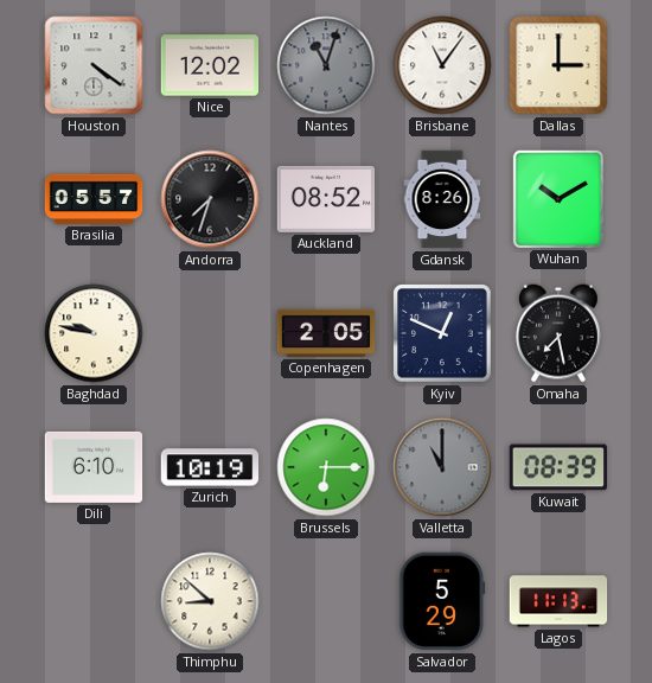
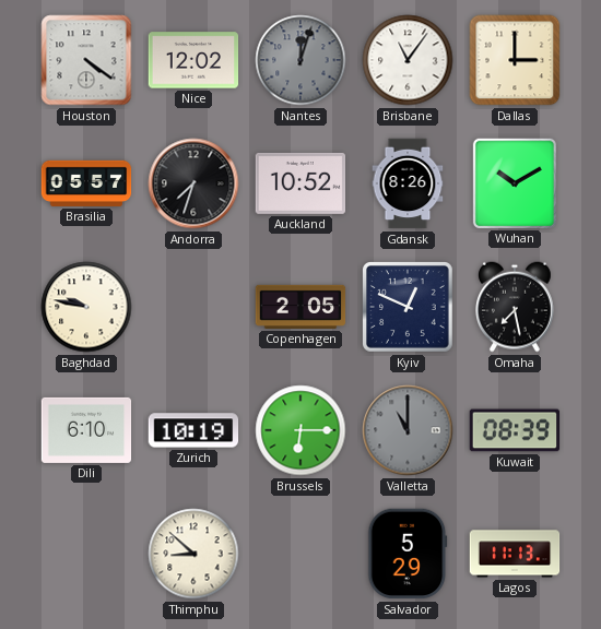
Nantes: 11:03 -> 12:03 (300, 60)
Auckland: 08:52 -> 10:52 (300, 183)
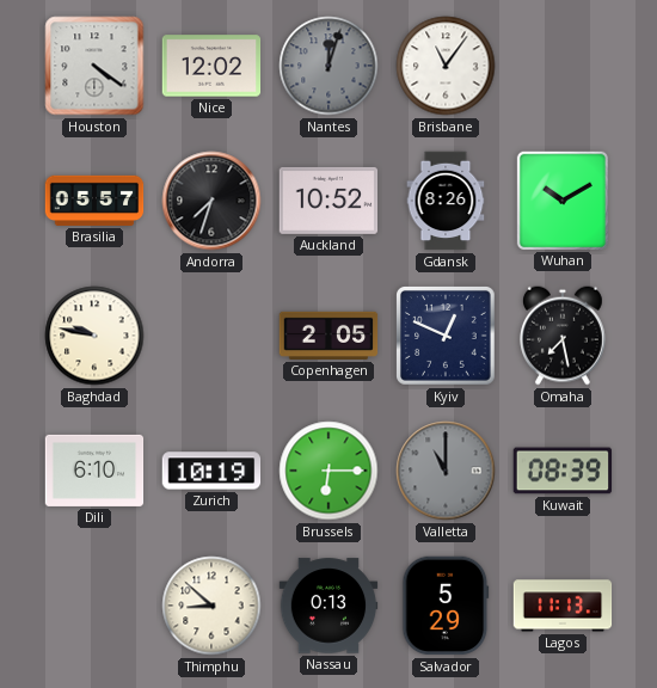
Dallas: 3:00 -> none (515, 60)
Nassau: none -> 0:13 (328, 606)
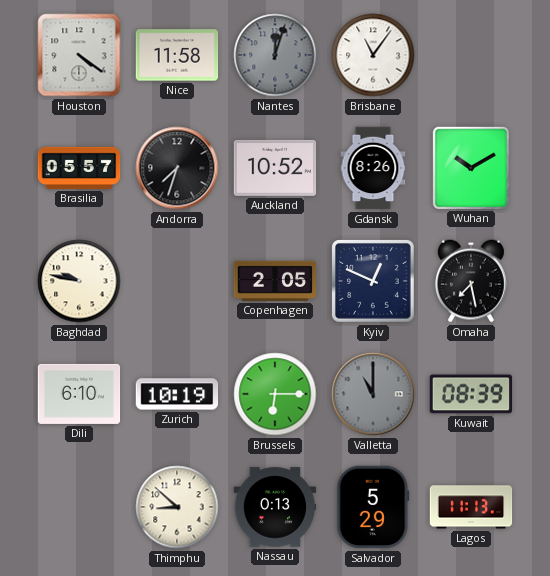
Nice: 12:02 -> 11:58 (177, 55)
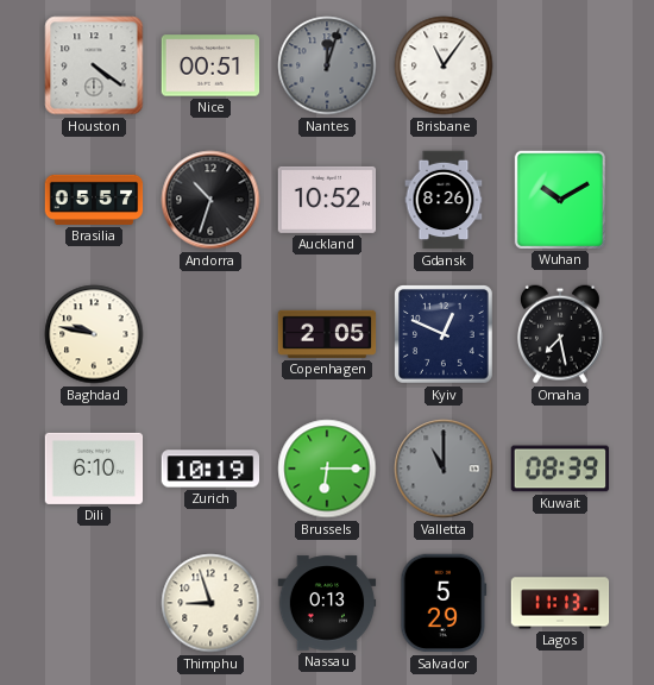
Nice: 11:58 -> 00:51 (210, 65)
Andorra: 7:33 -> 10:33 (210, 200)
Thimphu: 8:52 -> 8:57 (210, 603)
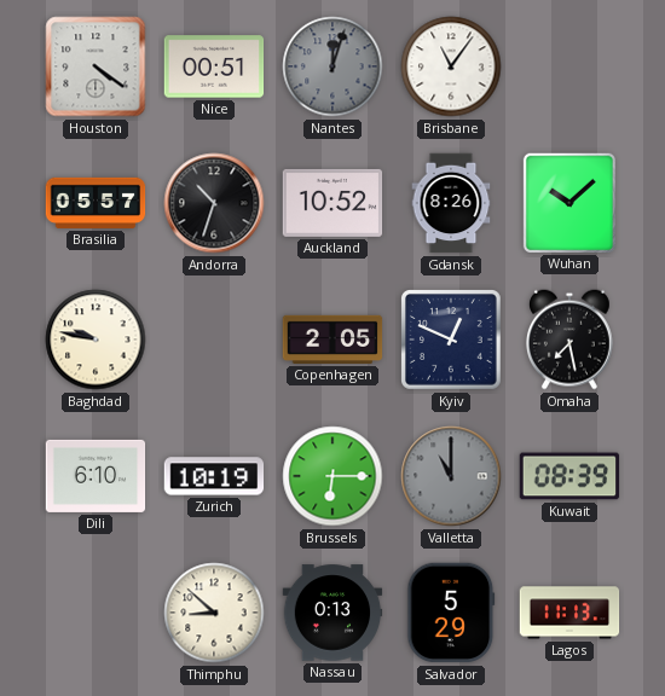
Wuhan: 10:10 -> 10:08 (568, 202)
Thimphu: 8:57 -> 8:52 (214, 613)
